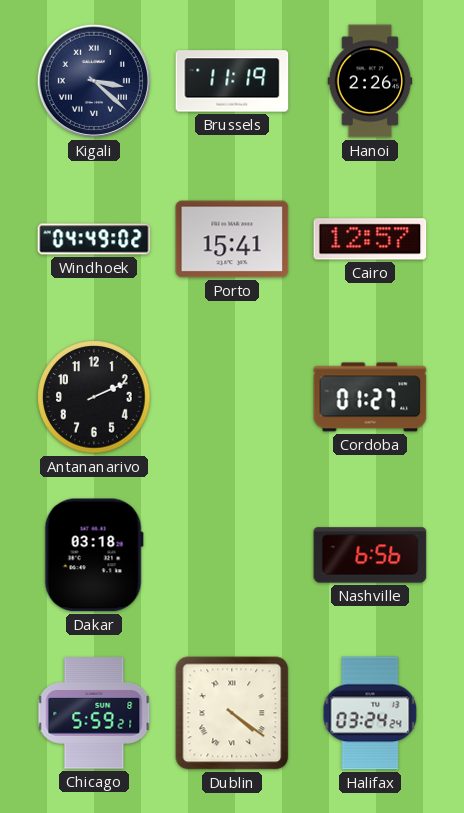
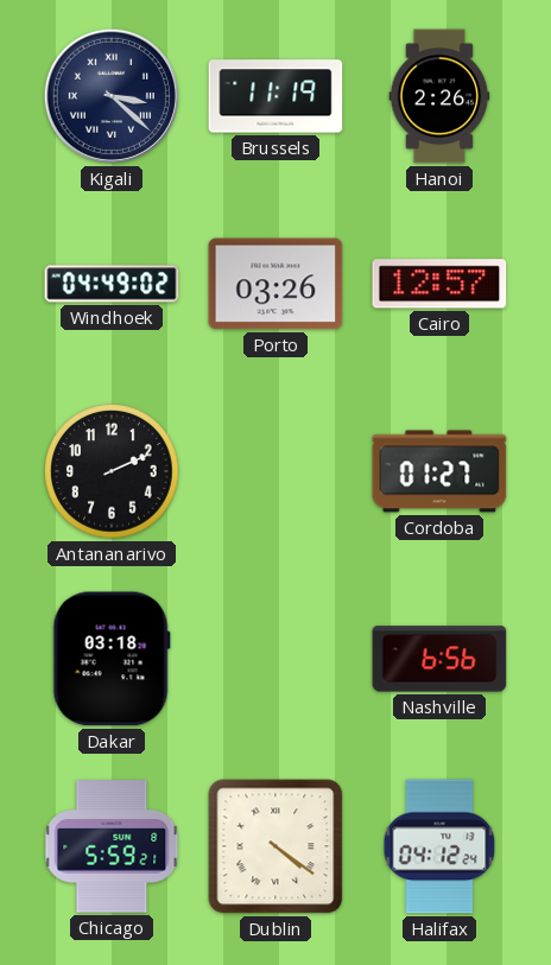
Porto: 15:41 -> 03:26 (275, 284)
Halifax: 03:24 -> 04:12 (439, 846)
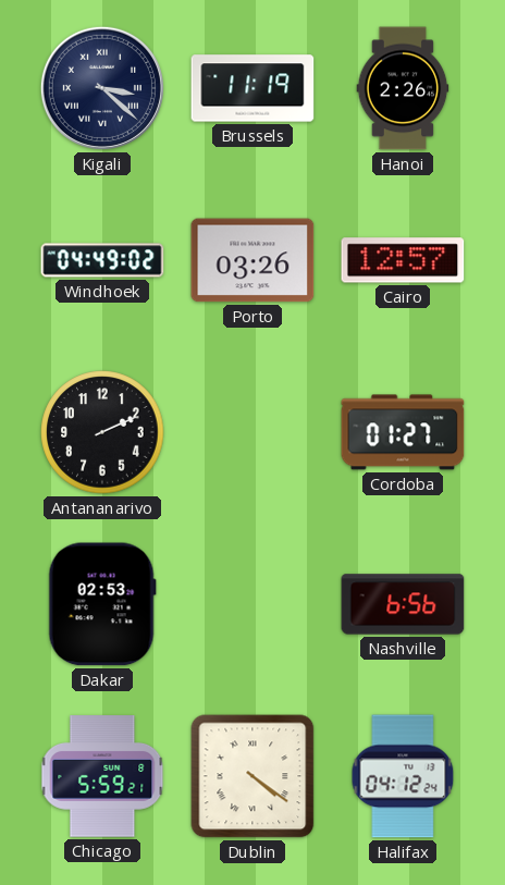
Dakar: 03:18 -> 02:53 (102, 604)
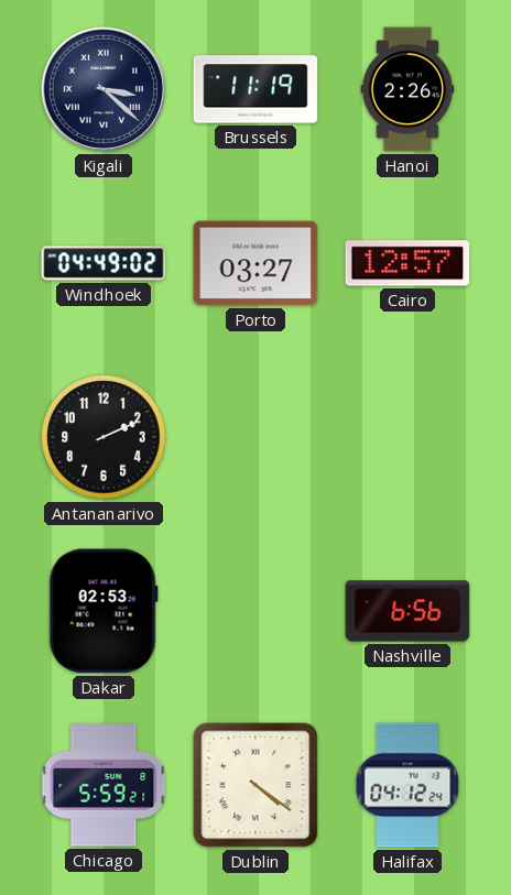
Porto: 03:26 -> 03:27 (255, 263)
Cordoba: 01:27 -> none (403, 432)
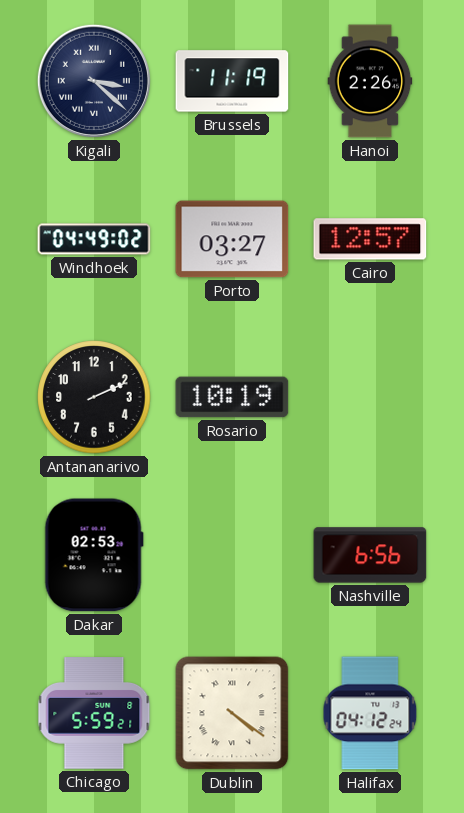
Rosario: none -> 10:19 (232, 397)
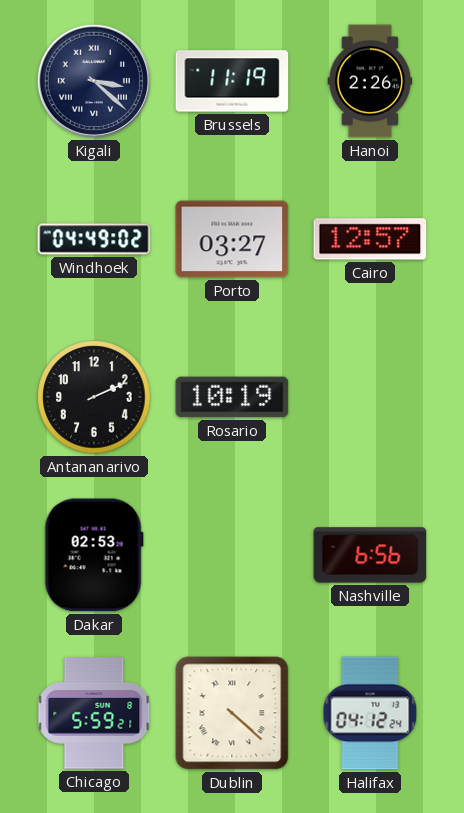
Dublin: 4:21 -> 4:22 (232, 713)
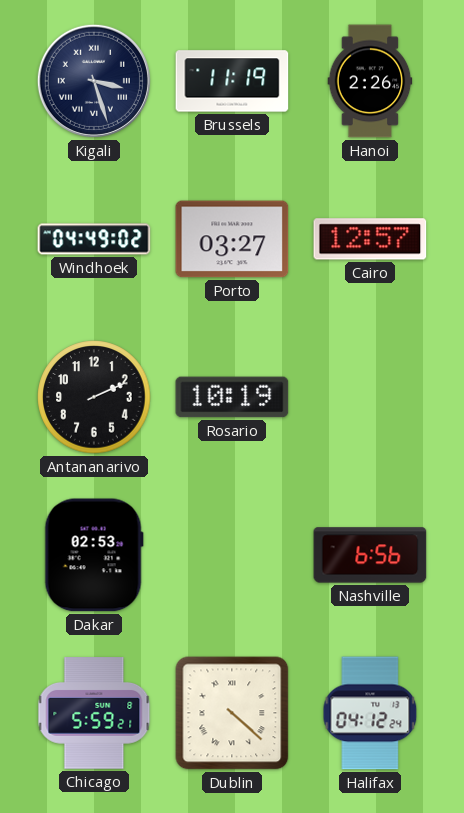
Kigali: 3:22 -> 3:27 (94, 81)
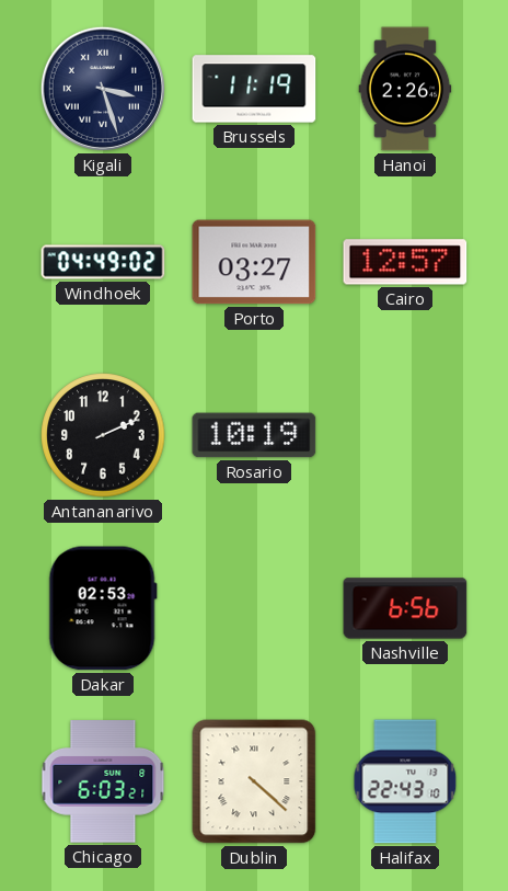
Chicago: 5:59 -> 6:03 (103, 781)
Halifax: 04:12 -> 22:43 (405, 781)
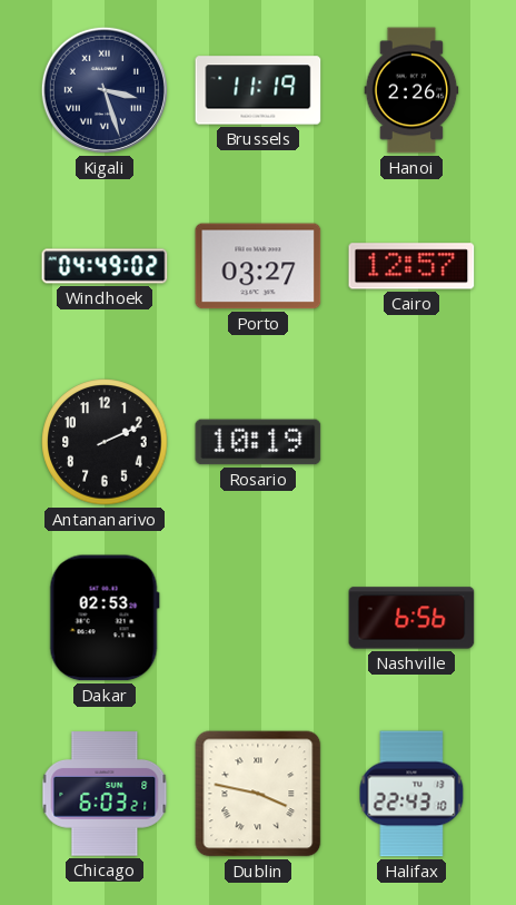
Dublin: 4:22 -> 3:47 (258, 794)
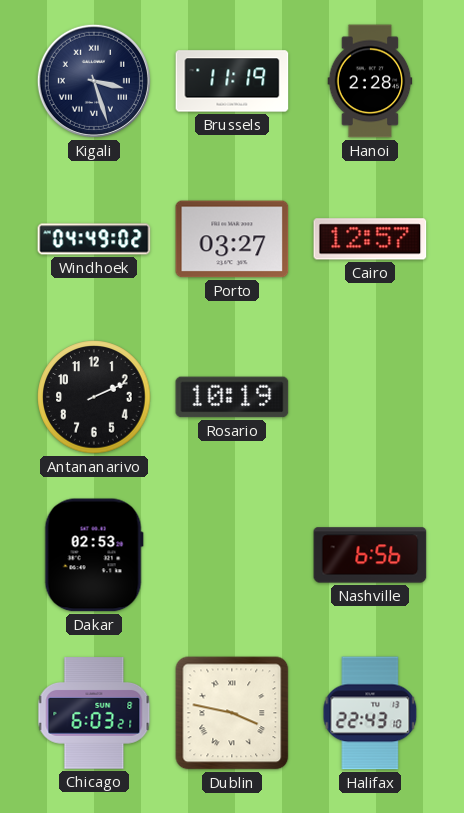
Hanoi: 2:26 -> 2:28 (370, 81)
